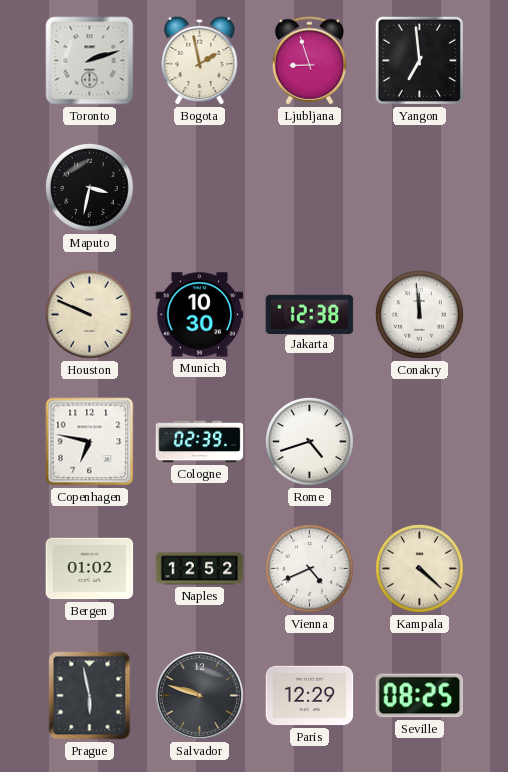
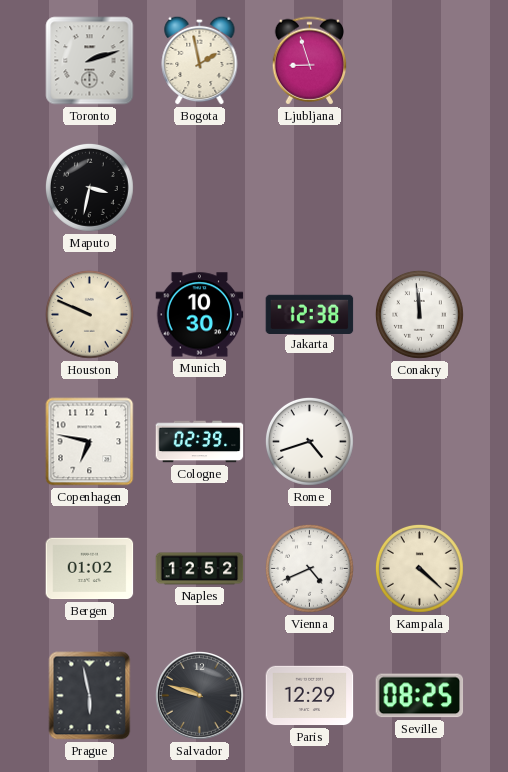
Yangon: 6:59 -> none (419, 60)
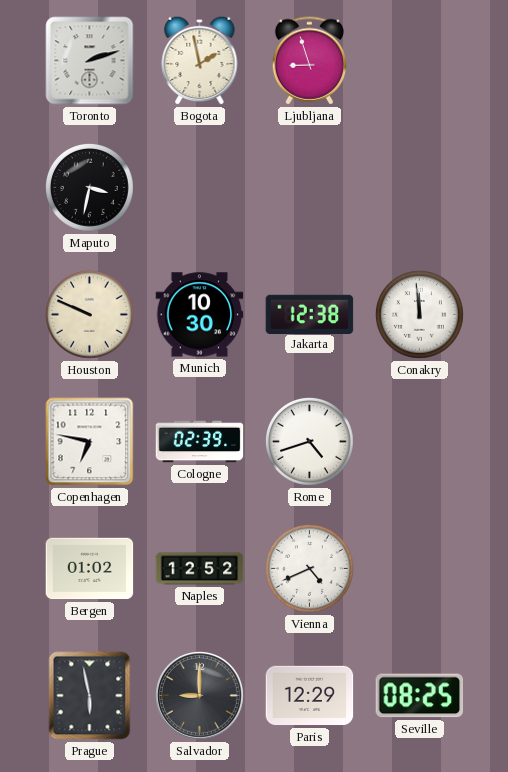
Kampala: 4:22 -> none (419, 568)
Salvador: 9:48 -> 9:00 (200, 696)
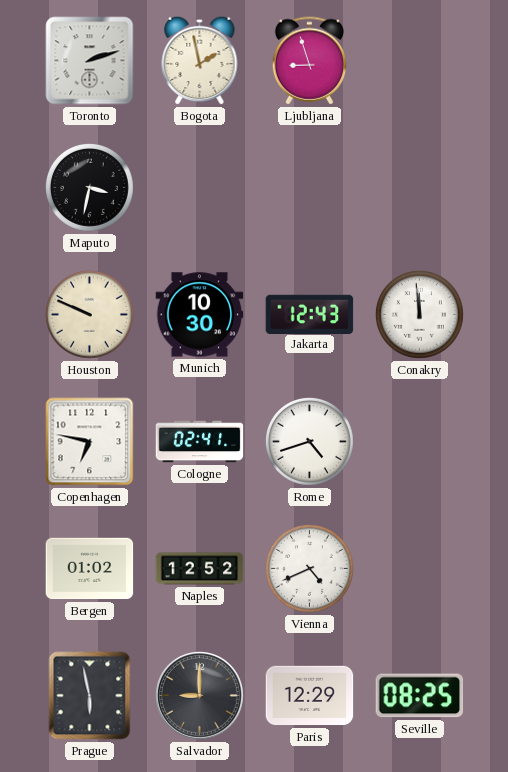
Jakarta: 12:38 -> 12:43 (310, 314)
Cologne: 02:39 -> 02:41 (200, 442)
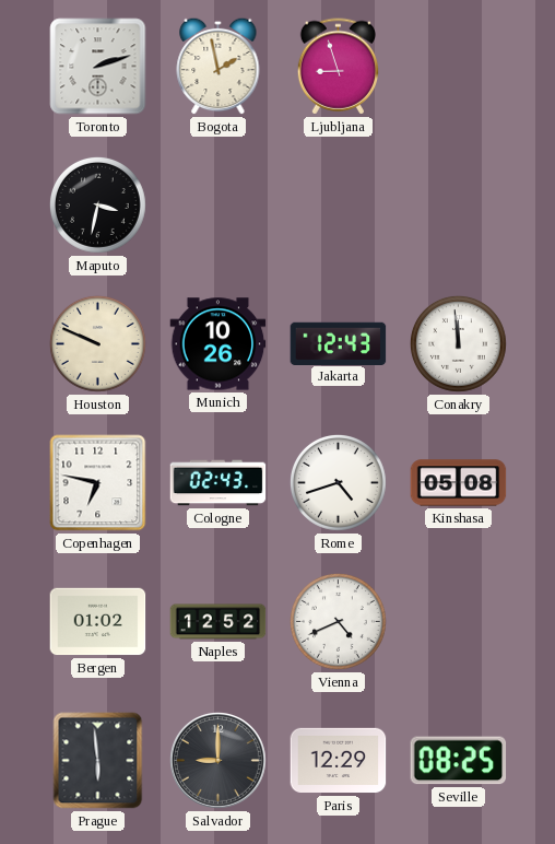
Munich: 10:30 -> 10:26 (219, 344)
Cologne: 02:41 -> 02:43 (219, 483)
Kinshasa: none -> 05:08 (459, 483)
Prague: 5:58 -> 5:59 (98, 761)
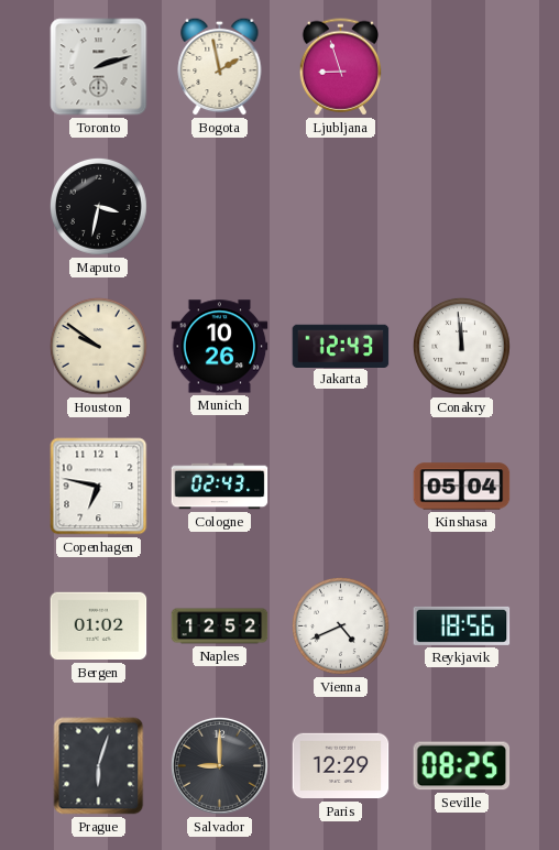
Houston: 9:49 -> 9:51 (98, 346)
Rome: 4:42 -> none (338, 482)
Kinshasa: 05:08 -> 05:04 (462, 487)
Reykjavik: none -> 18:56 (462, 625)
Prague: 5:59 -> 6:03 (99, 766)
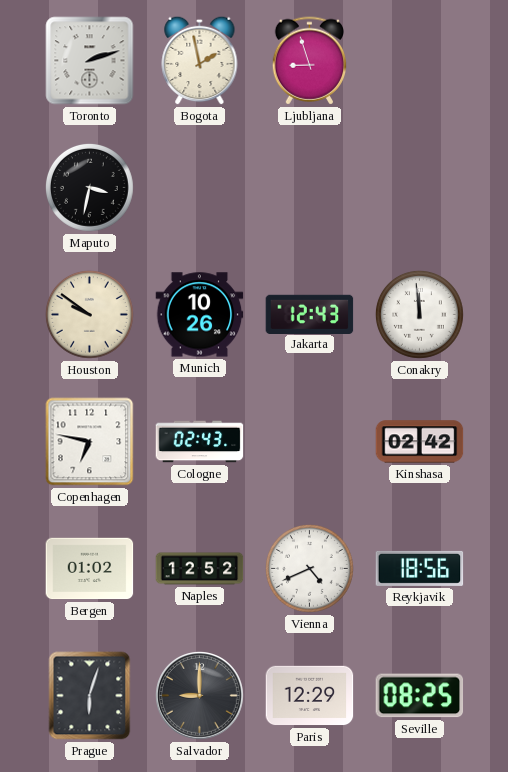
Kinshasa: 05:04 -> 02:42 (420, 442)
